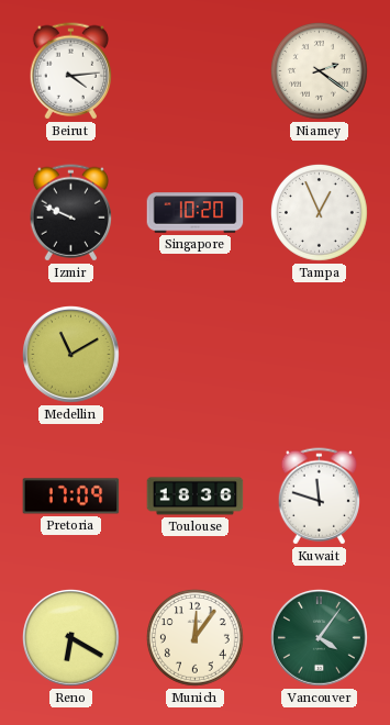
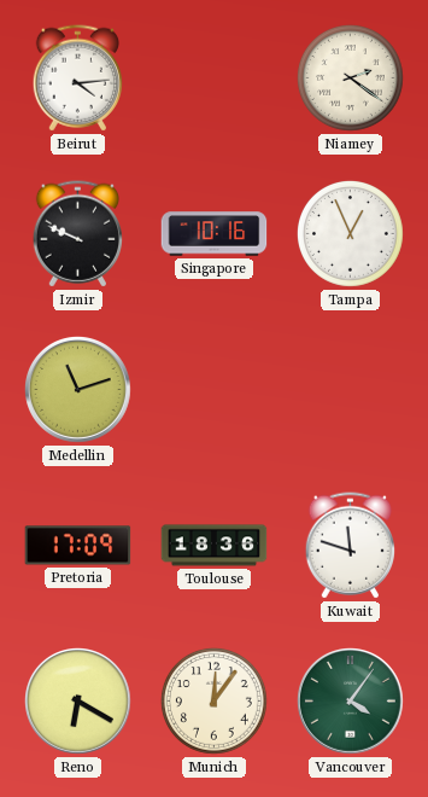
Singapore: 10:20 -> 10:16 (215, 234)
Medellin: 11:10 -> 11:12 (78, 390)
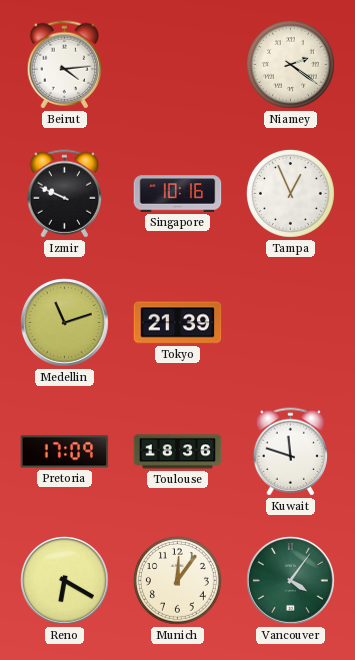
Tokyo: none -> 21:39 (178, 323)
